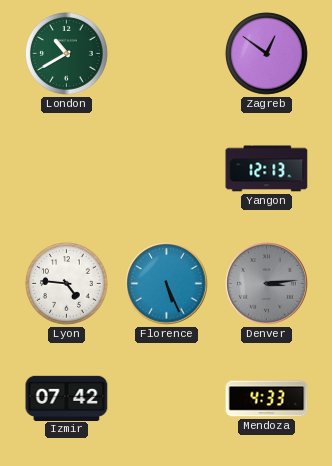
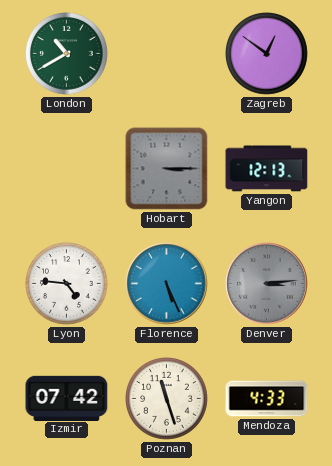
Hobart: none -> 3:15 (167, 169)
Poznan: none -> 11:27 (167, 399)
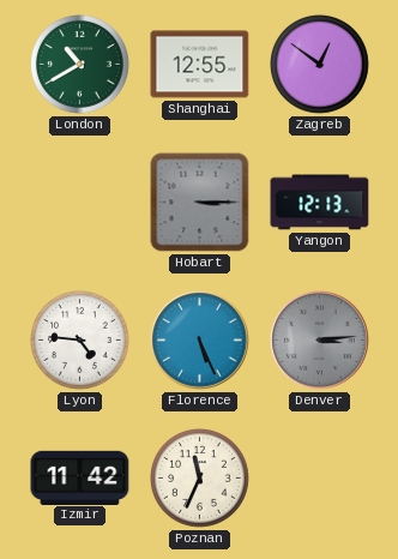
Shanghai: none -> 12:55 (200, 65)
Izmir: 07:42 -> 11:42 (80, 477)
Poznan: 11:27 -> 11:34 (200, 479)
Mendoza: 4:33 -> none (267, 399)
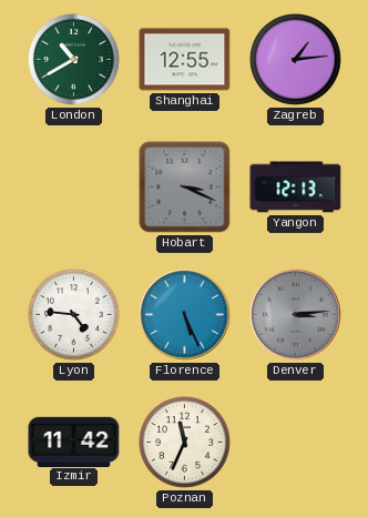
Zagreb: 12:51 -> 1:14 (296, 60)
Hobart: 3:15 -> 3:19 (185, 187)
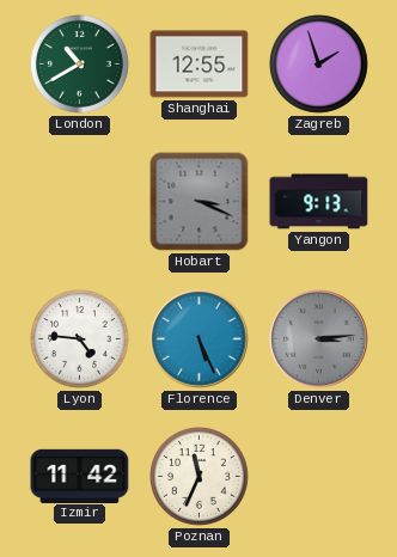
Zagreb: 1:14 -> 1:57 (319, 65)
Yangon: 12:13 -> 9:13 (319, 202)
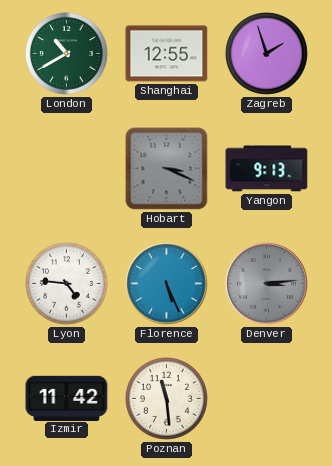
Poznan: 11:34 -> 11:29 (167, 399)
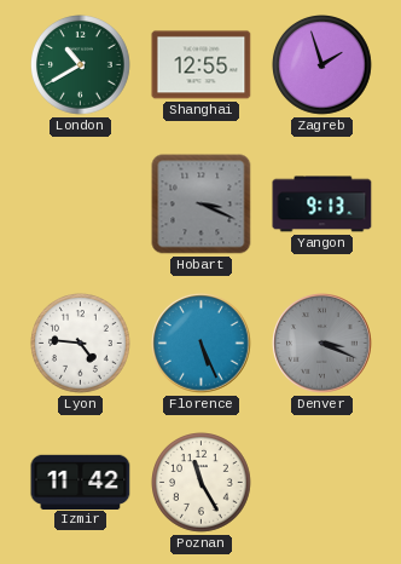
Denver: 3:14 -> 3:19 (322, 344)
Poznan: 11:29 -> 11:25 (202, 483)
